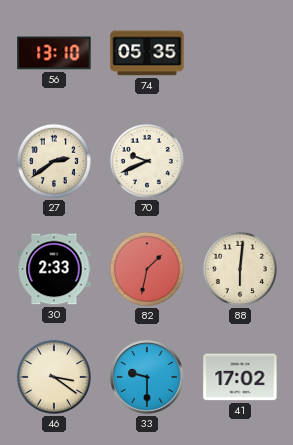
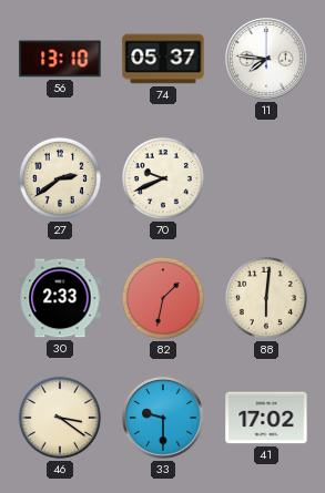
74: 05:35 -> 05:37 (163, 59)
11: none -> 7:46 (266, 59)
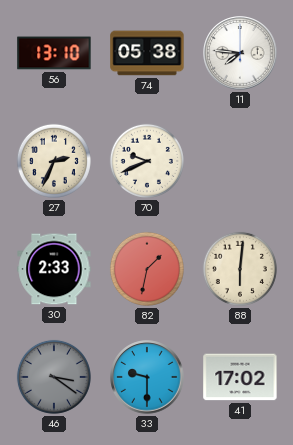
74: 05:37 -> 05:38 (147, 53)
27: 2:39 -> 2:34 (54, 161)
46 dial: cream -> grey (54, 377)
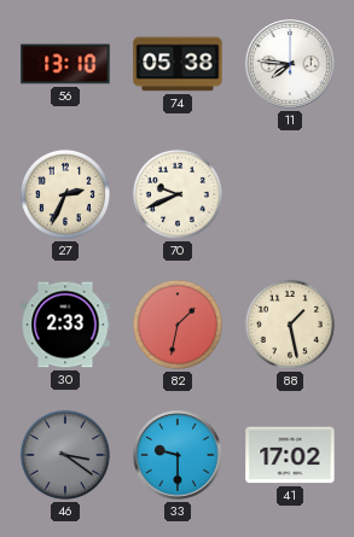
88: 6:01 -> 1:28 (290, 325)
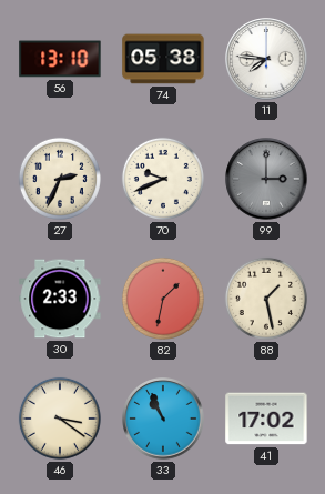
99: none -> 3:00 (266, 179)
46 dial: grey -> cream (60, 419)
33: 9:30 -> 10:56 (163, 419)
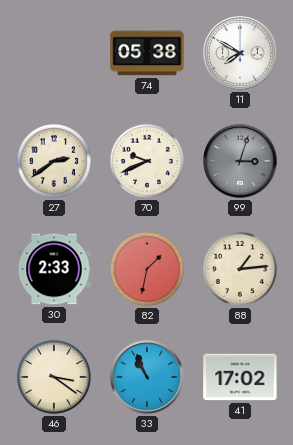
56: 13:10 -> none (60, 59)
11: 7:46 -> 7:50 (240, 53)
27: 2:34 -> 2:39 (54, 161)
99: 3:00 -> 3:03 (240, 161)
88: 1:28 -> 1:14 (240, 269)
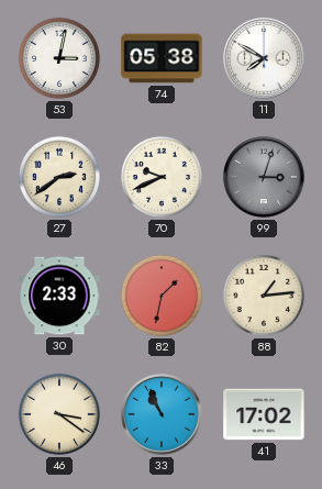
53: none -> 3:02 (59, 58)
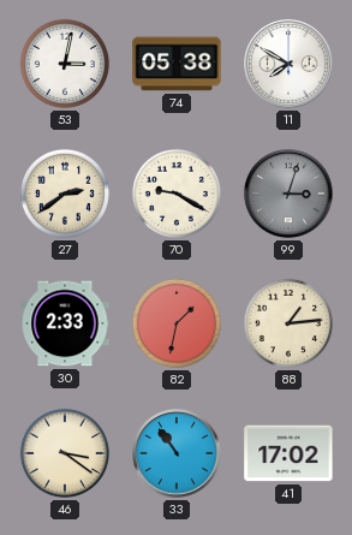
70: 9:41 -> 9:20 (177, 194)
33: 10:56 -> 10:54 (177, 453)
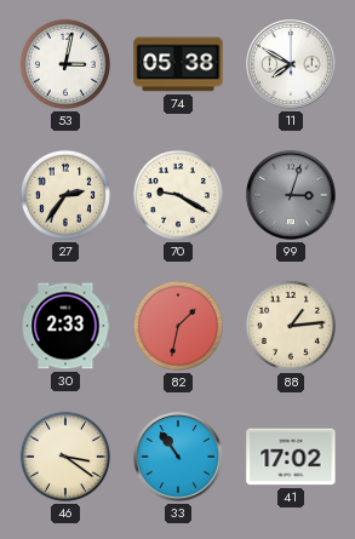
27: 2:39 -> 2:36 (65, 195)
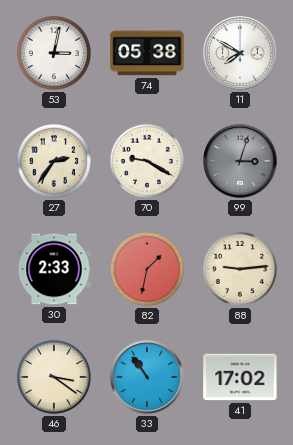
88: 1:14 -> 9:14 (240, 269)
